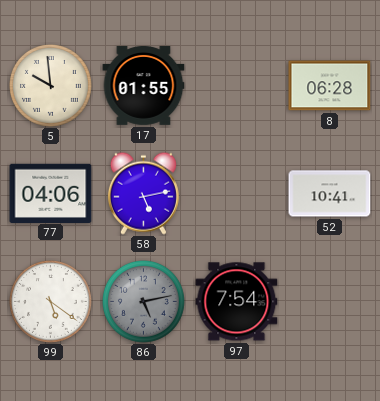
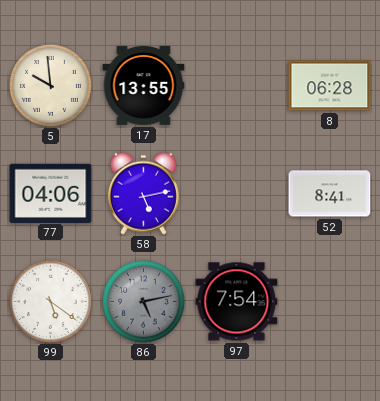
17: 01:55 -> 13:55 (144, 85)
52: 10:41 -> 8:41 (330, 194)
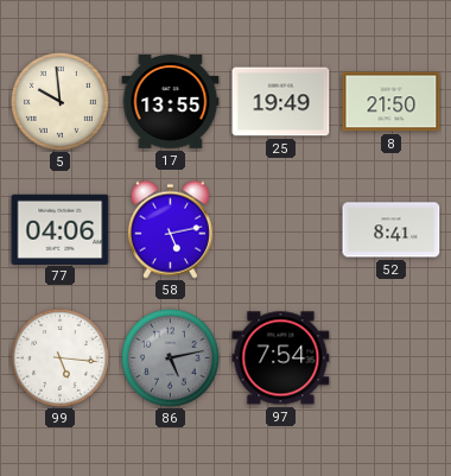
25: none -> 19:49 (281, 102)
8: 06:28 -> 21:50 (392, 102)
99: 5:21 -> 5:16 (61, 358)
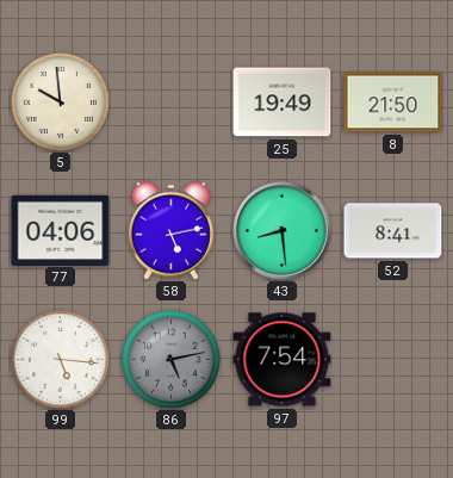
17: 13:55 -> none (171, 101)
43: none -> 8:29 (283, 231)
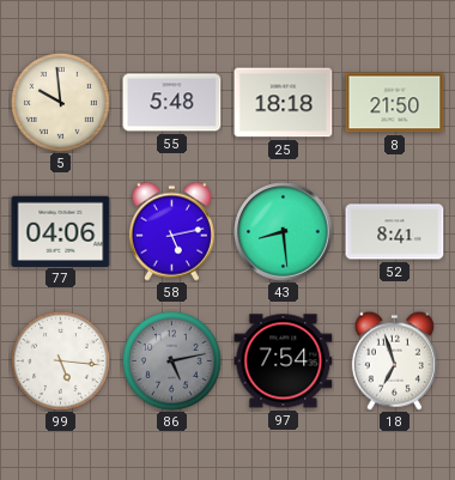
55: none -> 5:48 (172, 103)
25: 19:49 -> 18:18 (284, 103)
18: none -> 6:57 (394, 360)
